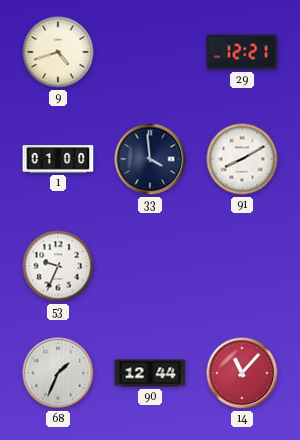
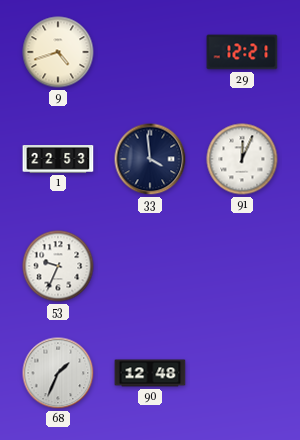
1: 01:00 -> 22:53 (58, 159)
91: 8:10 -> 12:04 (242, 159)
90: 12:44 -> 12:48 (150, 373)
14: 11:07 -> none (242, 373)
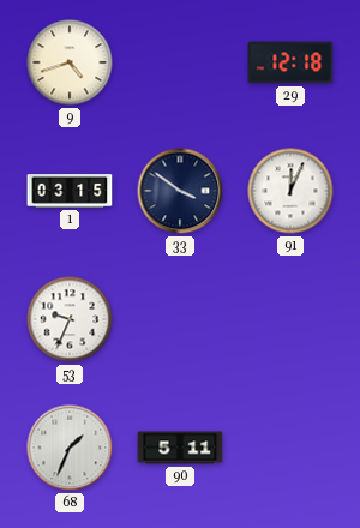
29: 12:21 -> 12:18 (290, 62)
1: 22:53 -> 03:15 (70, 191)
33: 3:59 -> 3:51 (180, 191)
90: 12:48 -> 5:11 (180, 448)
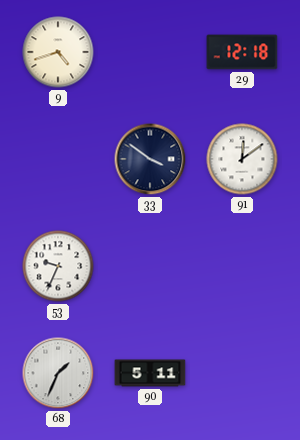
1: 03:15 -> none (70, 191)
91: 12:04 -> 12:09 (242, 159)
